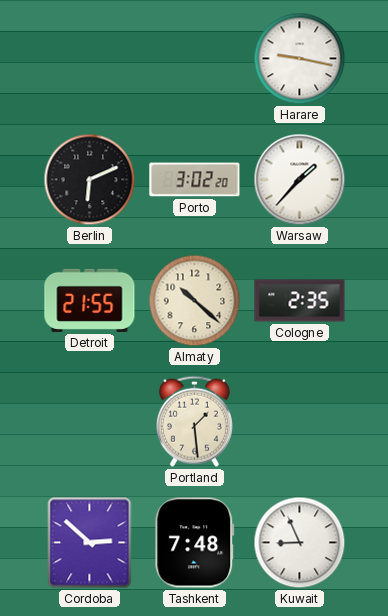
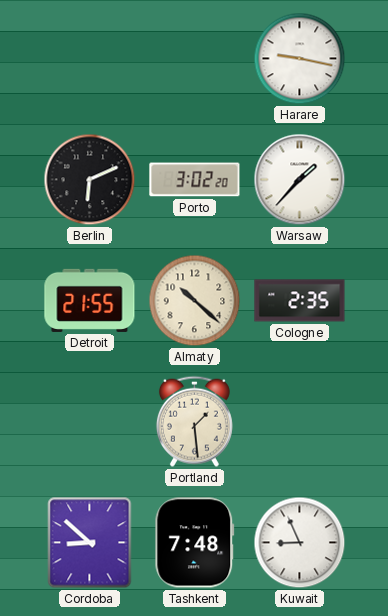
Cordoba: 2:52 -> 8:52 (90, 543)
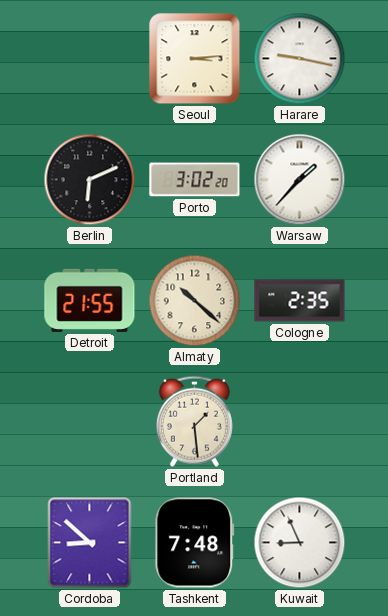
Seoul: none -> 3:14 (195, 59)
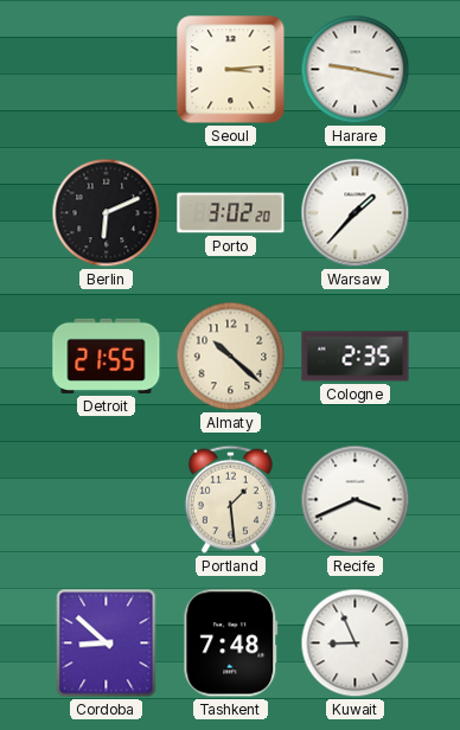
Recife: none -> 3:41 (356, 500)
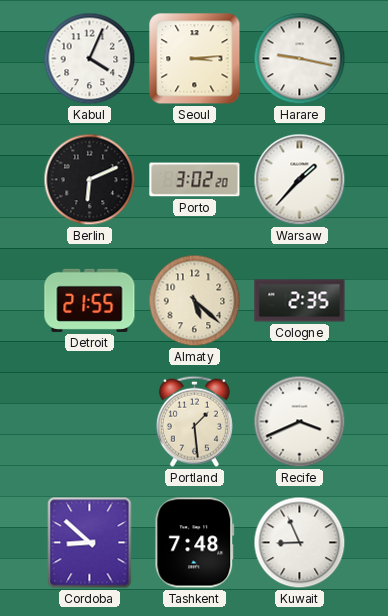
Kabul: none -> 4:04 (90, 59)
Almaty: 10:22 -> 5:22 (195, 301)
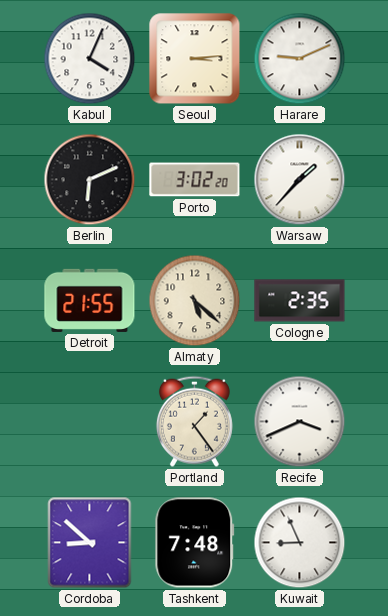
Harare: 9:17 -> 9:11 (300, 59)
Portland: 1:29 -> 1:24 (194, 421)
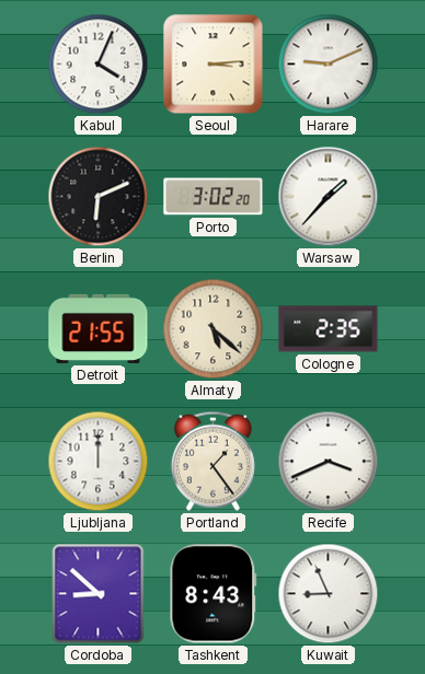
Ljubljana: none -> 12:00 (99, 462)
Tashkent: 7:48 -> 8:43 (214, 594)
